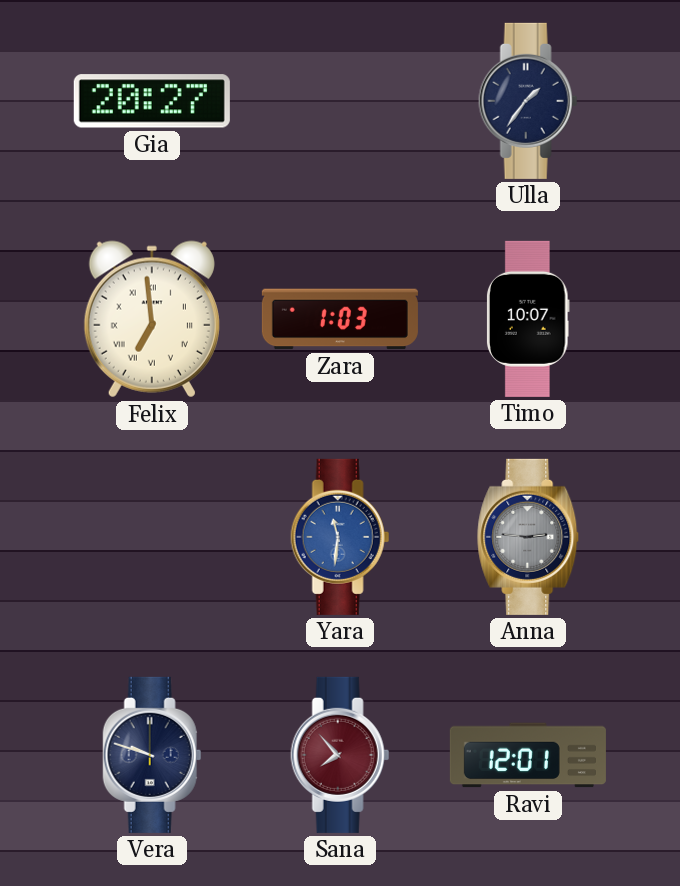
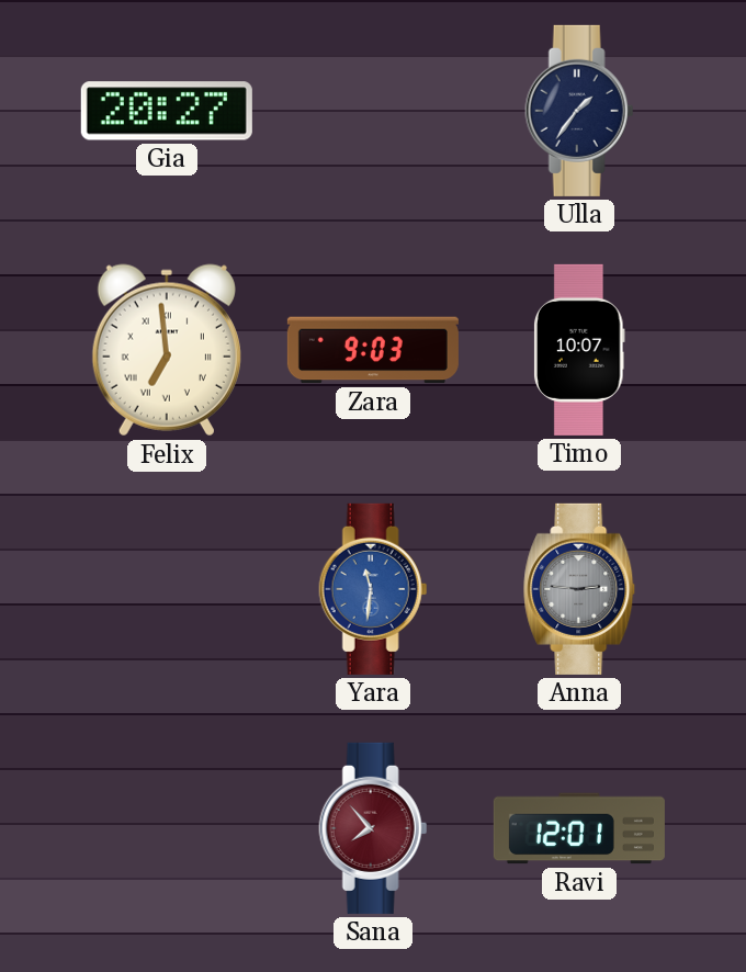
Zara: 1:03 -> 9:03 (373, 350)
Vera: 9:48 -> none (152, 755)
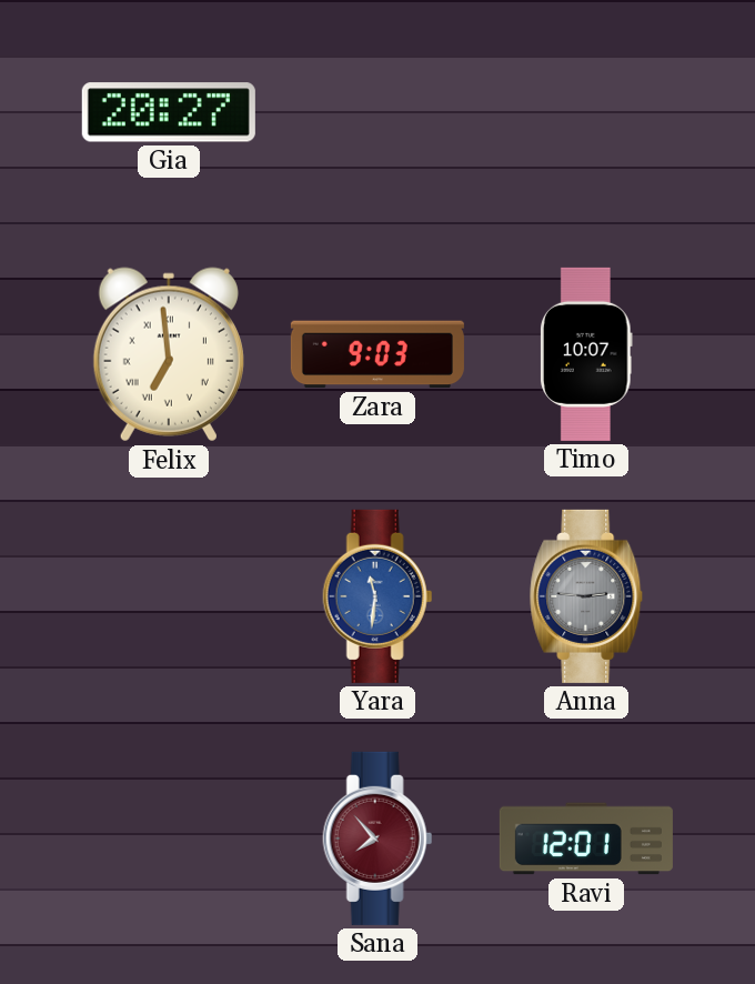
Ulla: 1:36 -> none (579, 111)
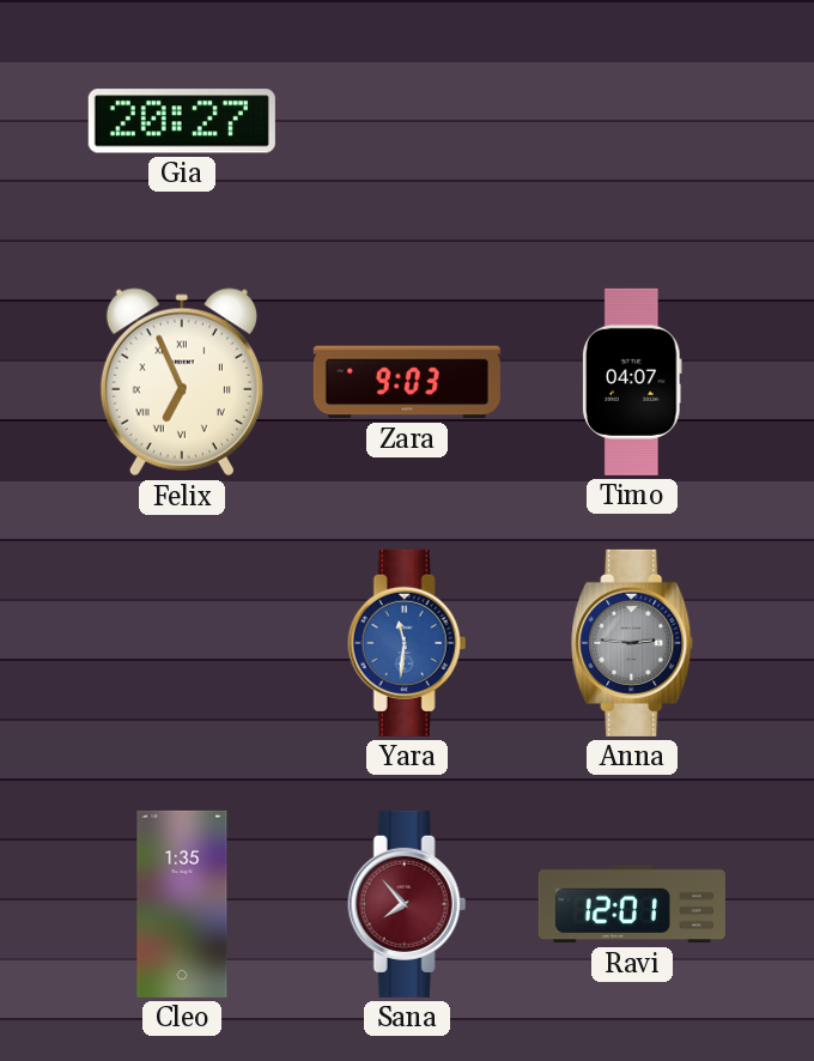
Felix: 6:59 -> 6:56 (182, 382)
Timo: 10:07 -> 04:07 (632, 382)
Cleo: none -> 1:35 (182, 904)
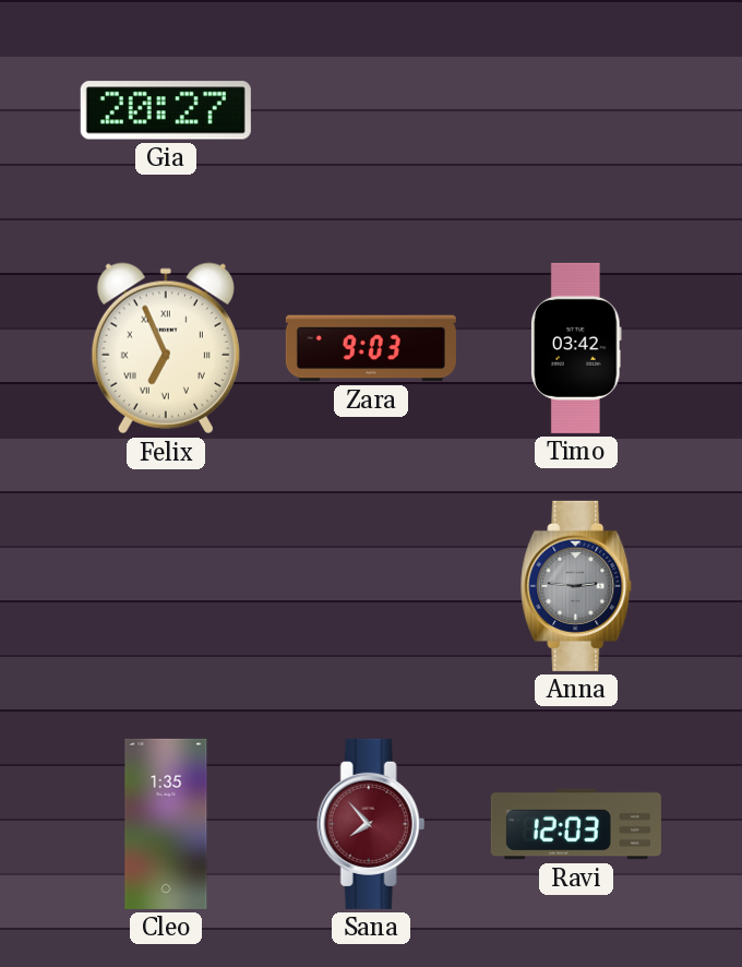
Timo: 04:07 -> 03:42 (576, 348)
Yara: 11:31 -> none (407, 643)
Ravi: 12:01 -> 12:03 (576, 824)
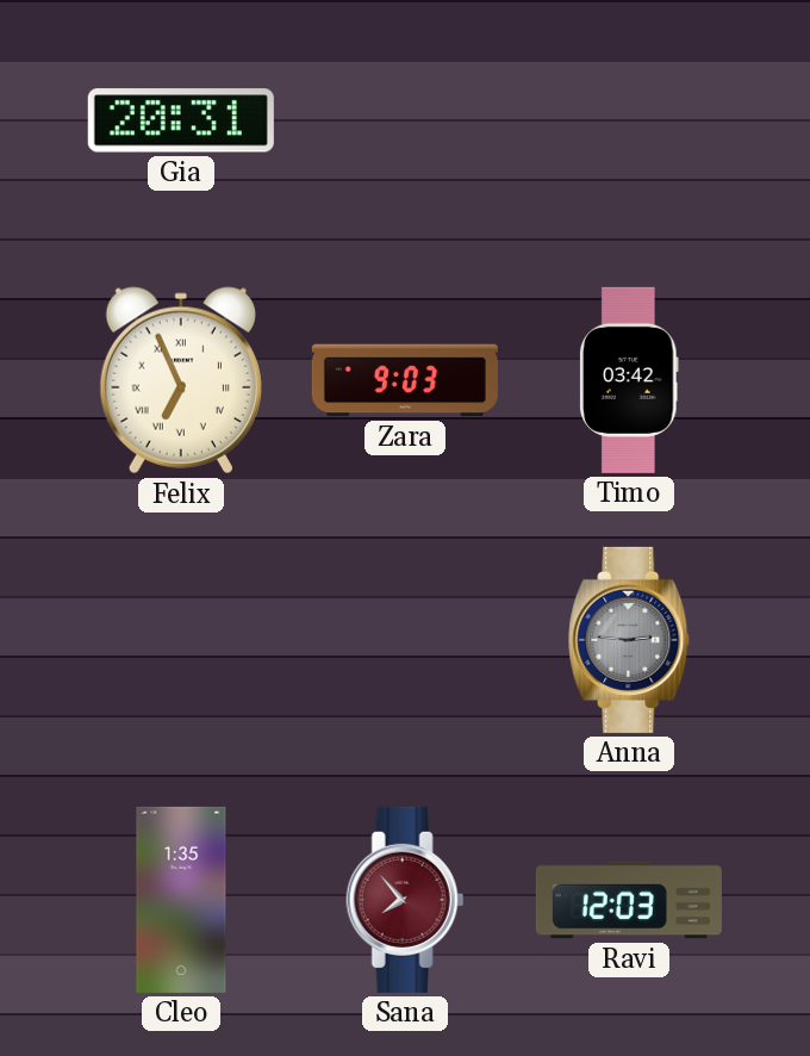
Gia: 20:27 -> 20:31 (181, 120)
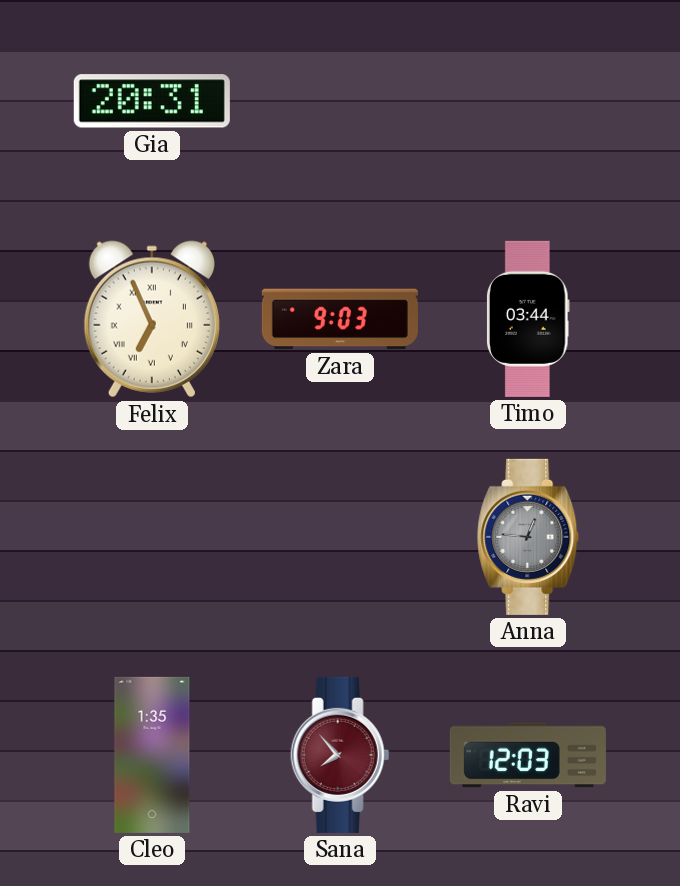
Timo: 03:42 -> 03:44 (528, 319)
Anna: 2:46 -> 12:46 (529, 537)
